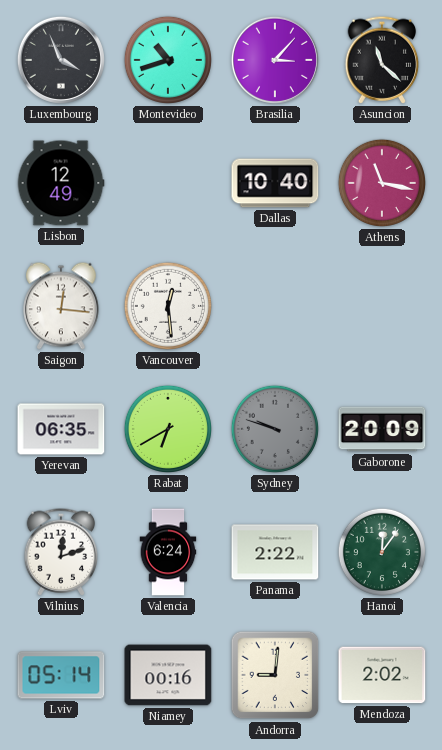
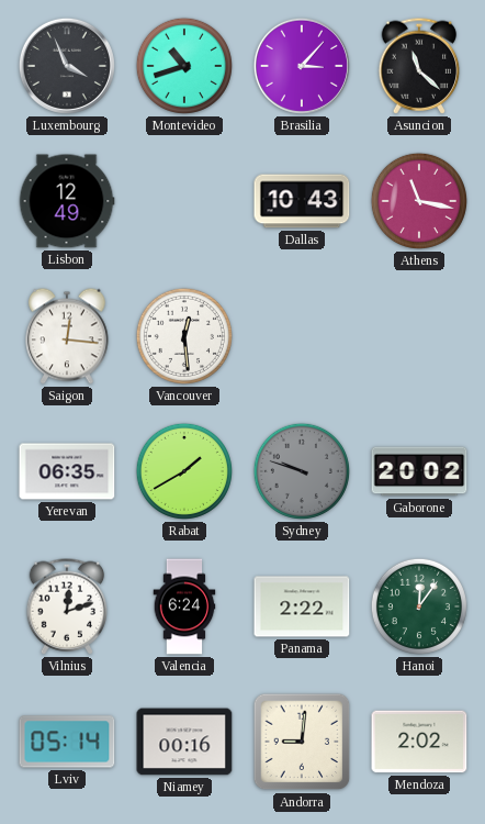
Dallas: 10:40 -> 10:43 (302, 201)
Rabat: 6:40 -> 1:40 (184, 471)
Gaborone: 20:09 -> 20:02 (419, 471)
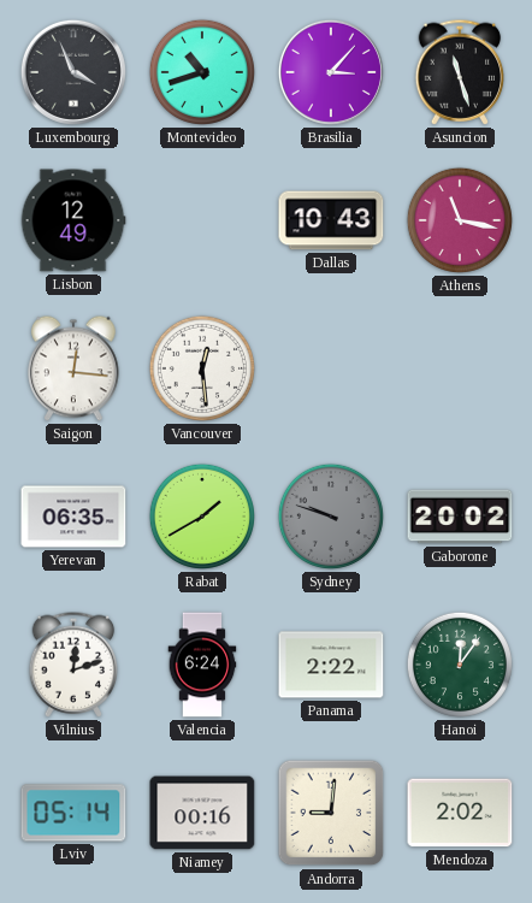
Asuncion: 11:22 -> 11:27 (460, 72)
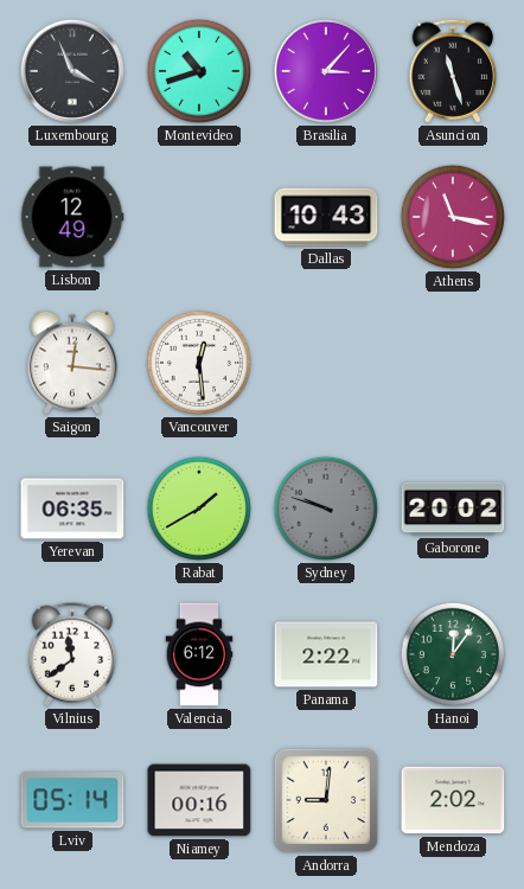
Vilnius: 12:12 -> 11:39 (72, 654)
Valencia: 6:24 -> 6:12 (199, 654)
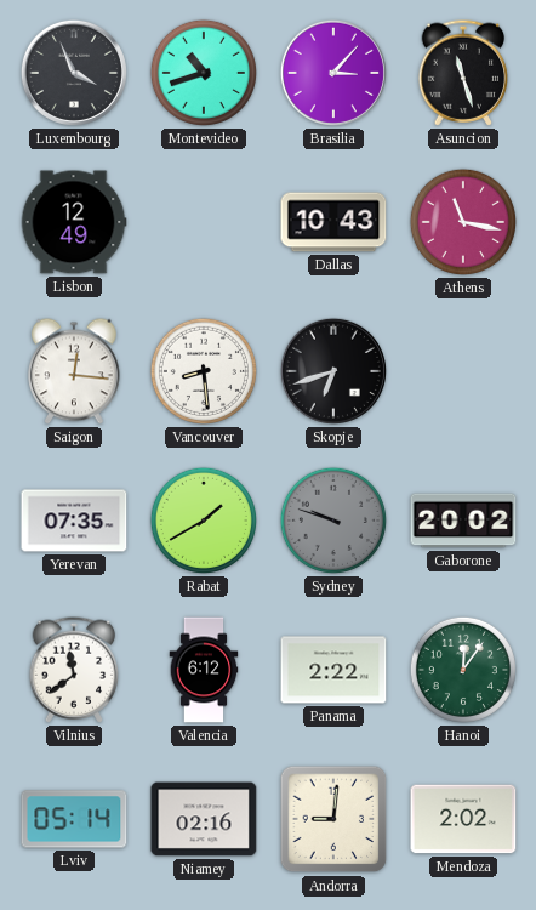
Vancouver: 12:29 -> 8:29 (204, 371)
Skopje: none -> 6:42 (333, 371)
Yerevan: 06:35 -> 07:35 (74, 521)
Niamey: 00:16 -> 02:16 (204, 819)
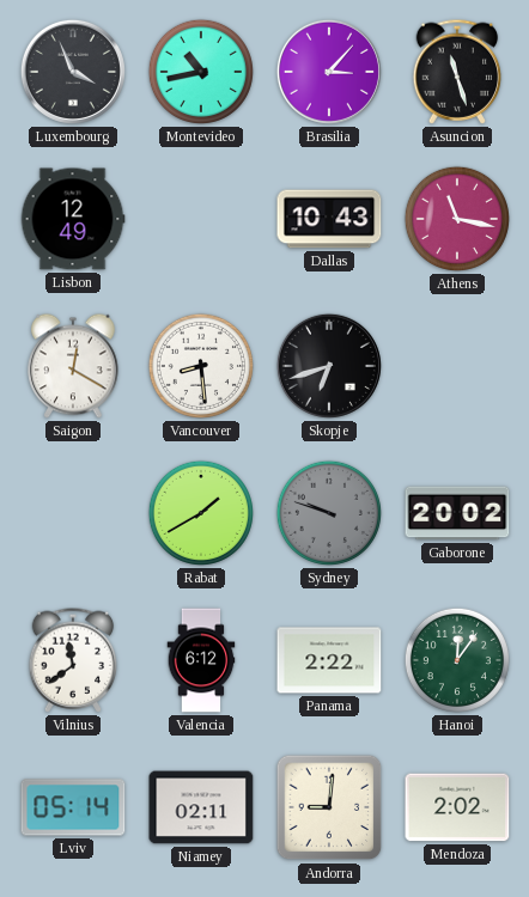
Montevideo: 10:42 -> 10:43 (201, 72)
Saigon: 12:16 -> 12:20 (73, 366)
Yerevan: 07:35 -> none (74, 521)
Niamey: 02:16 -> 02:11 (201, 807)
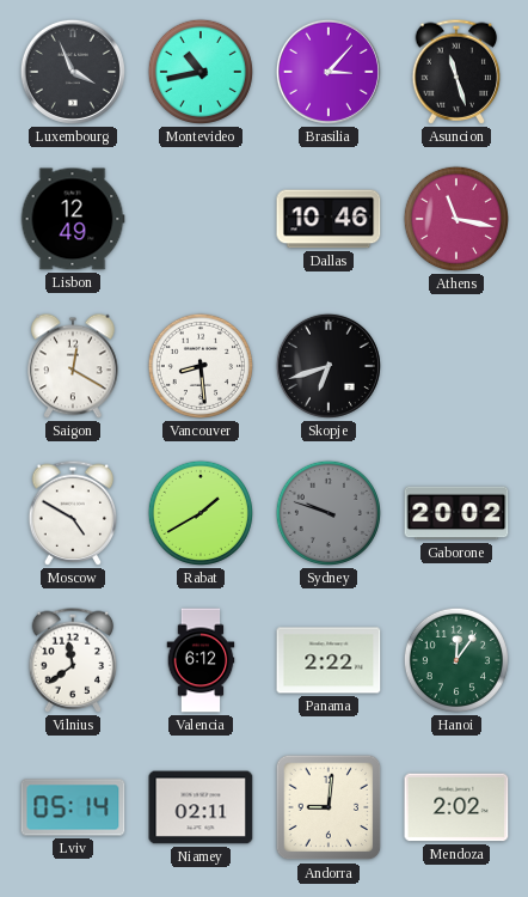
Dallas: 10:43 -> 10:46 (329, 219)
Moscow: none -> 4:50 (73, 513)
